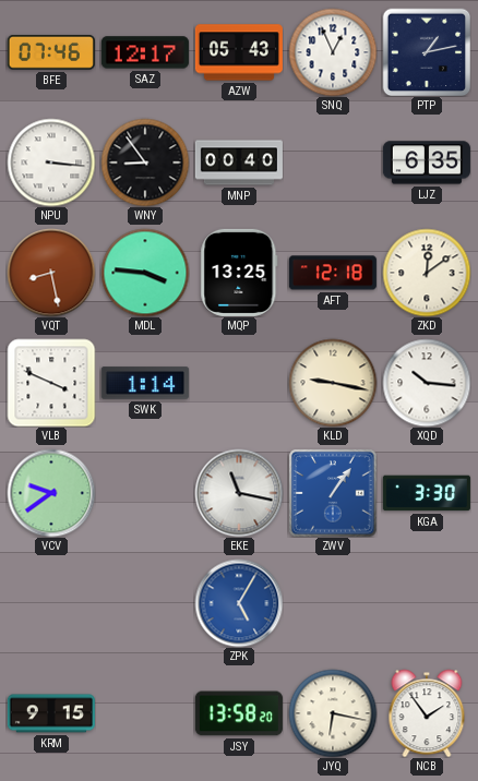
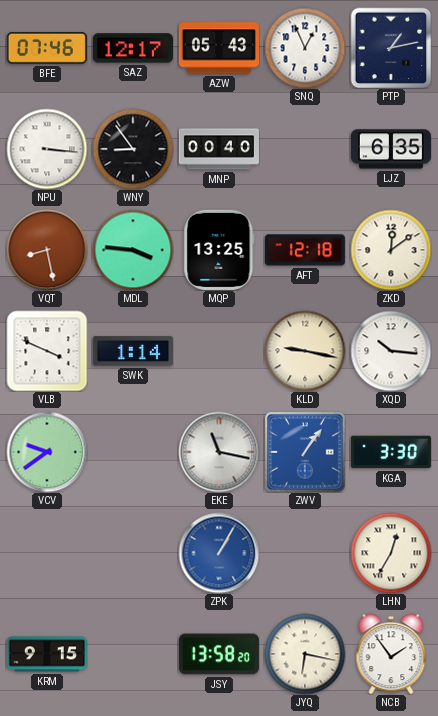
ZPK: 5:05 -> 1:05 (219, 553)
LHN: none -> 12:35 (391, 553)
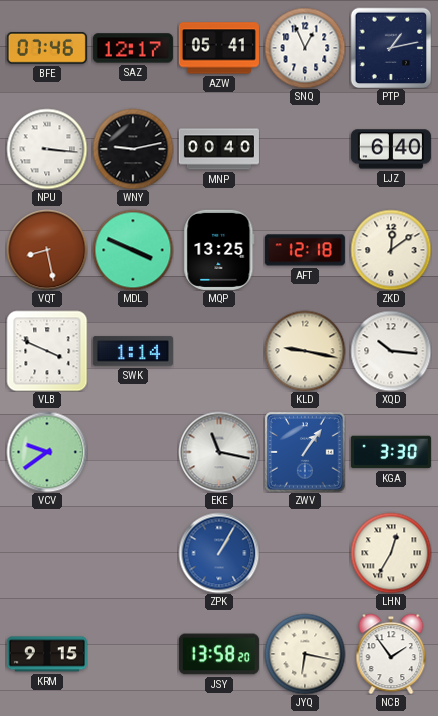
AZW: 05:43 -> 05:41 (219, 48)
WNY: 8:54 -> 9:13 (133, 149)
LJZ: 6:35 -> 6:40 (391, 149)
MDL: 3:46 -> 3:49 (133, 250)
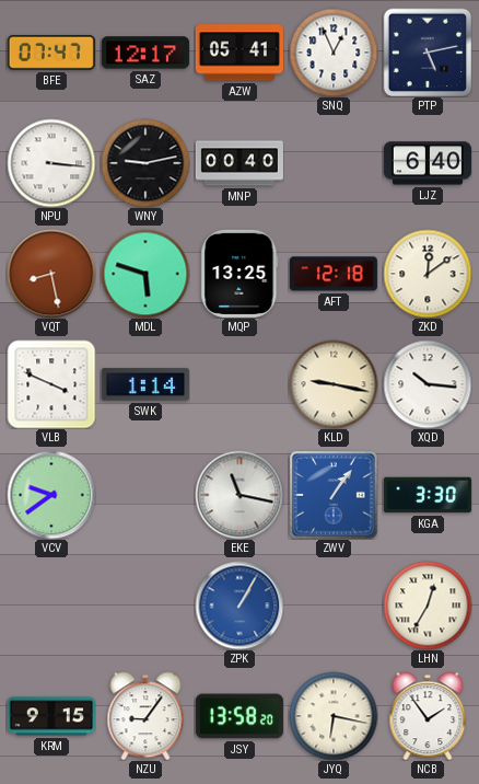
BFE: 07:46 -> 07:47 (51, 53)
PTP: 1:13 -> 5:13 (428, 53)
MDL: 3:49 -> 5:48 (145, 274)
NZU: none -> 9:06 (145, 716)
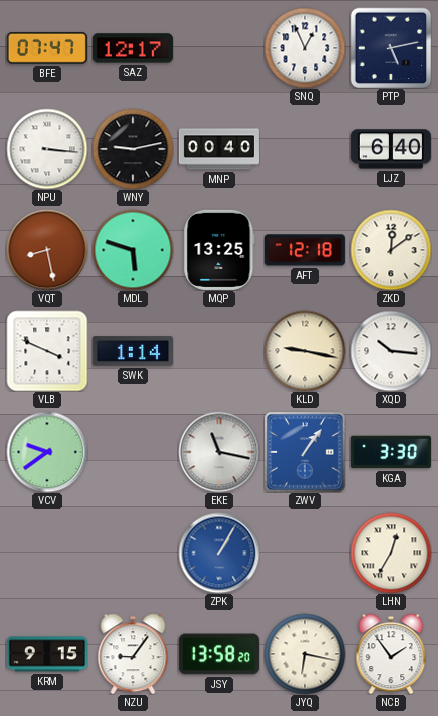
AZW: 05:41 -> none (240, 53)
